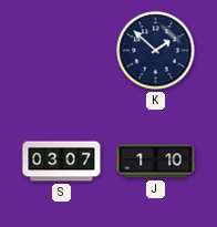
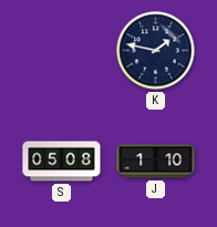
K: 1:52 -> 1:47 (156, 51)
S: 03:07 -> 05:08 (62, 162)
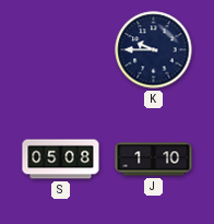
K: 1:47 -> 9:45 (154, 50)
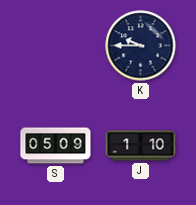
S: 05:08 -> 05:09 (56, 146)
